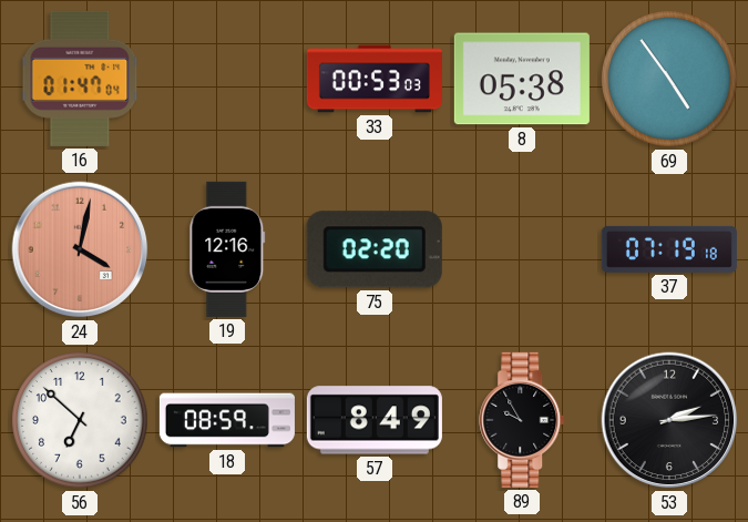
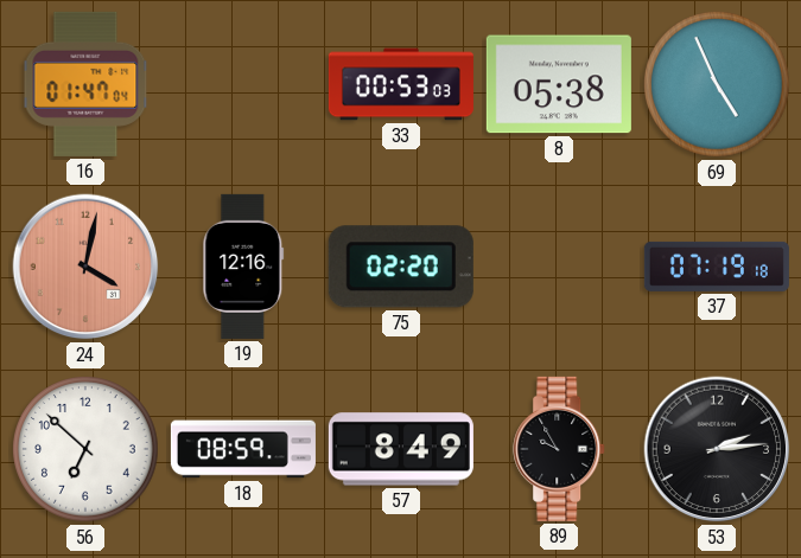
69: 4:54 -> 4:56 (717, 84)
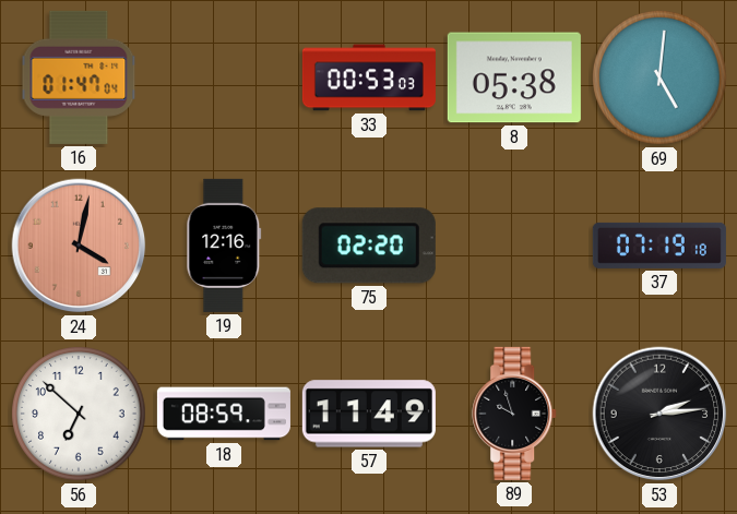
69: 4:56 -> 5:01 (659, 77)
57: 8:49 -> 11:49 (369, 414)
89: 9:55 -> 9:57 (515, 414)
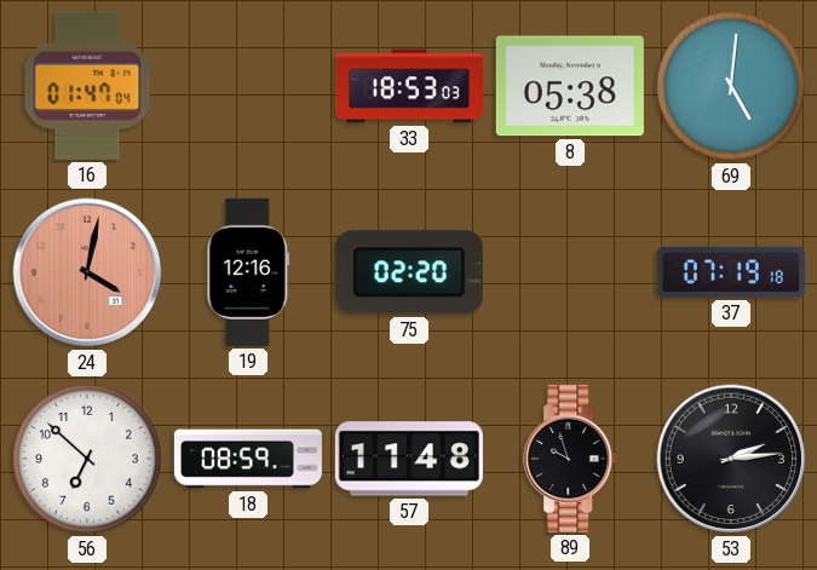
33: 00:53 -> 18:53 (409, 86)
57: 11:49 -> 11:48 (409, 459)
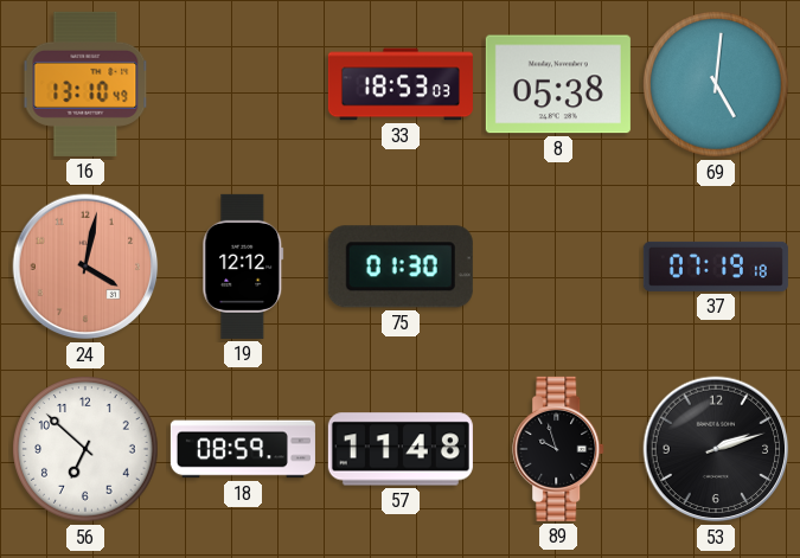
16: 01:47 -> 13:10 (85, 84)
19: 12:16 -> 12:12 (243, 267)
75: 02:20 -> 01:30 (401, 267)
53: 2:14 -> 2:12 (716, 449)
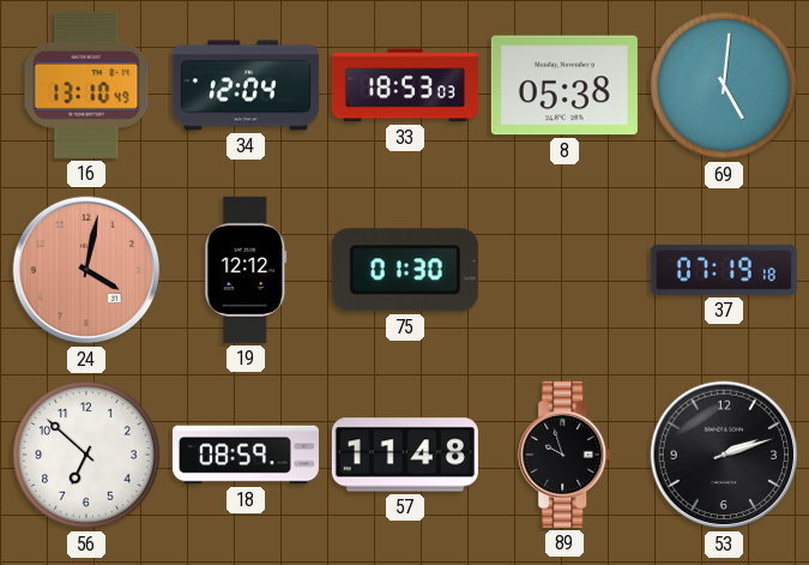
34: none -> 12:04 (246, 85)
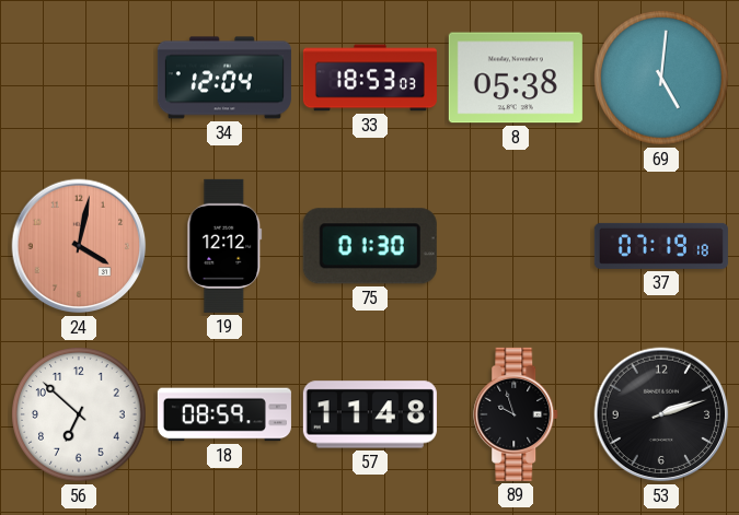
16: 13:10 -> none (86, 85)
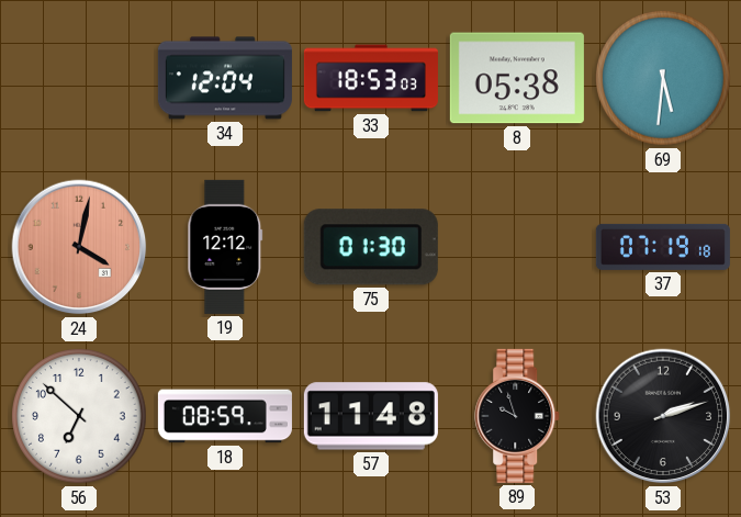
69: 5:01 -> 5:31 (663, 78)
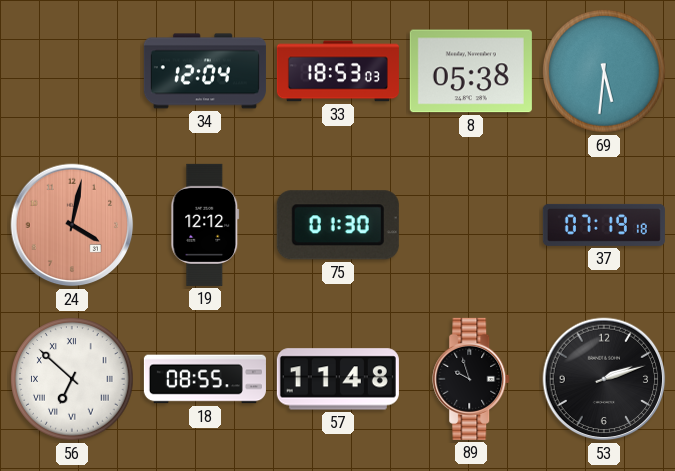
56 numerals: Arabic -> Roman (72, 379)
18: 08:59 -> 08:55 (205, 379)
